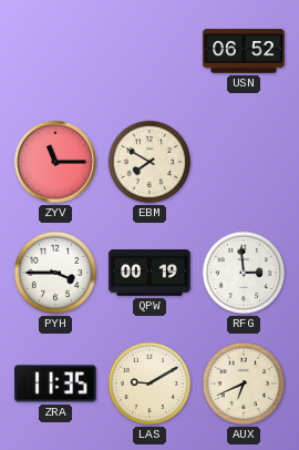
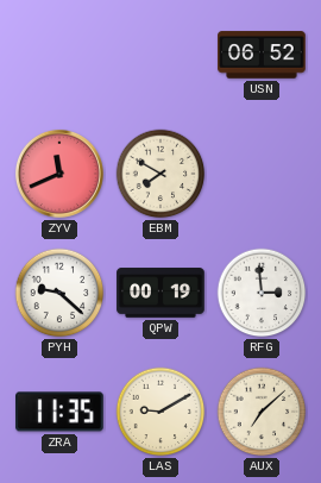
ZYV: 11:15 -> 11:41 (59, 174)
PYH: 3:45 -> 9:22 (59, 293)
AUX: 6:41 -> 7:08 (262, 412)
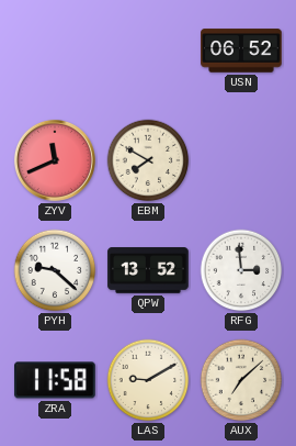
QPW: 00:19 -> 13:52 (148, 270)
ZRA: 11:35 -> 11:58 (55, 380)
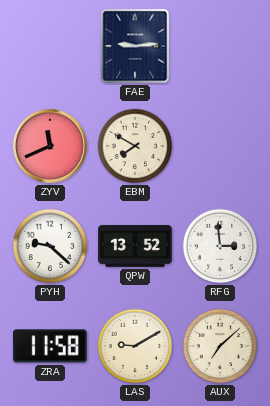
FAE: none -> 9:14 (135, 46)
USN: 06:52 -> none (241, 51)
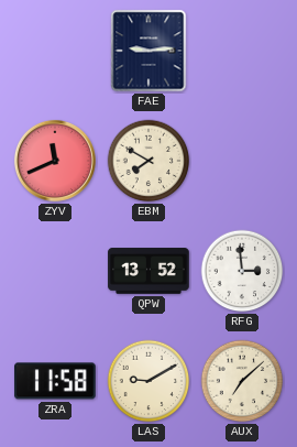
PYH: 9:22 -> none (50, 246)
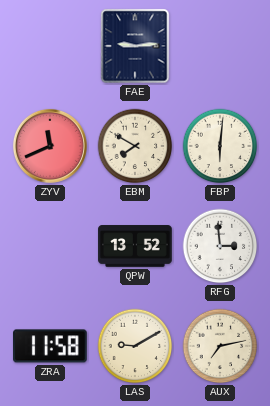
FBP: none -> 6:01 (220, 146)
AUX: 7:08 -> 7:13 (220, 346)
